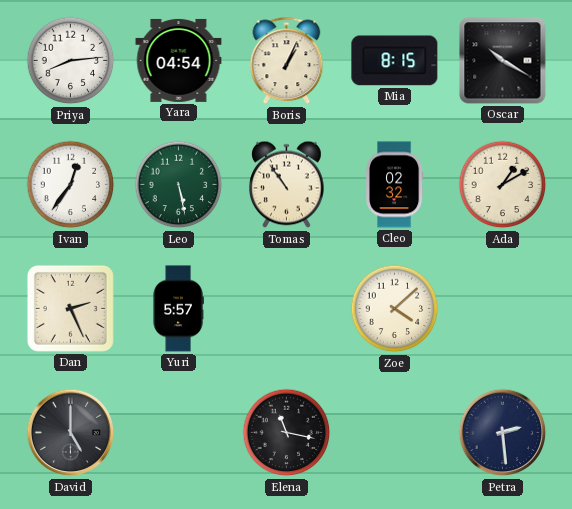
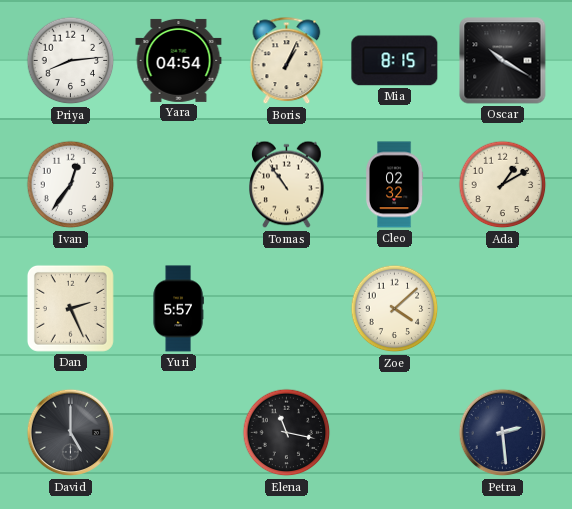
Leo: 5:28 -> none (179, 185)
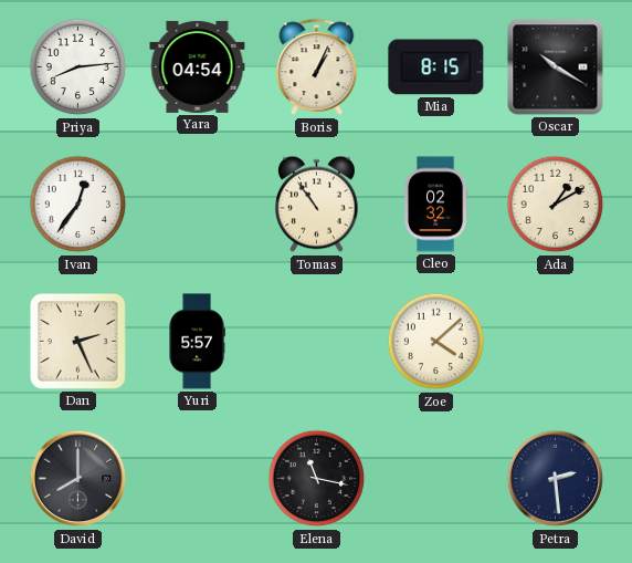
David: 5:00 -> 8:00 (78, 479)
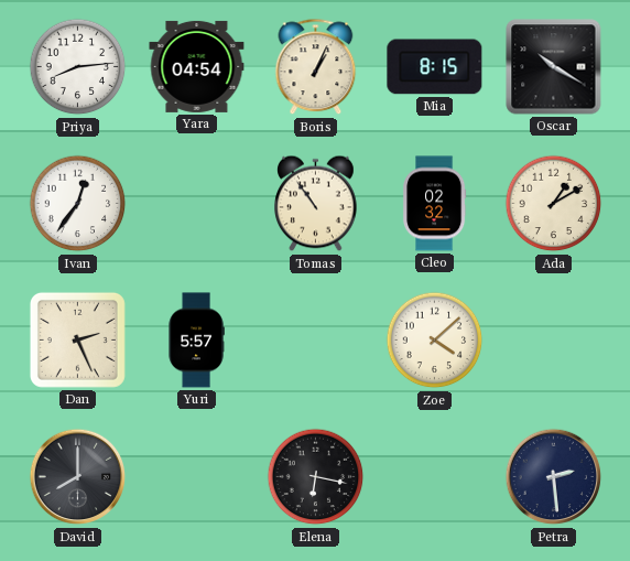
Elena: 11:17 -> 6:17 (316, 477)
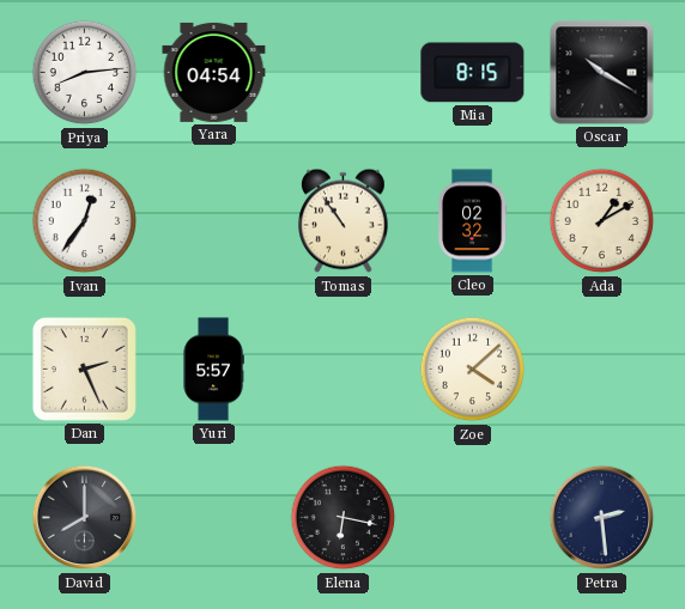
Boris: 1:04 -> none (316, 67)
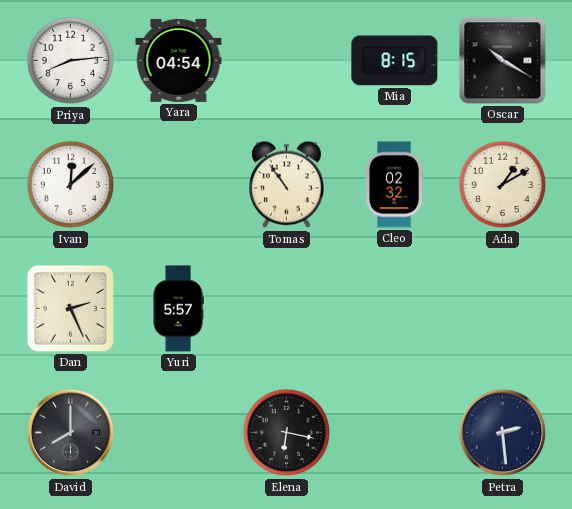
Ivan: 12:36 -> 12:08 (71, 185)
Zoe: 4:08 -> none (473, 370)
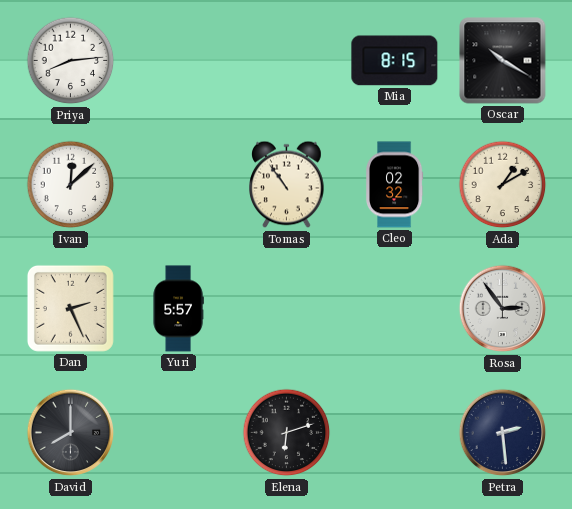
Yara: 04:54 -> none (179, 60)
Rosa: none -> 2:54 (503, 309)
Elena: 6:17 -> 6:12 (287, 433)
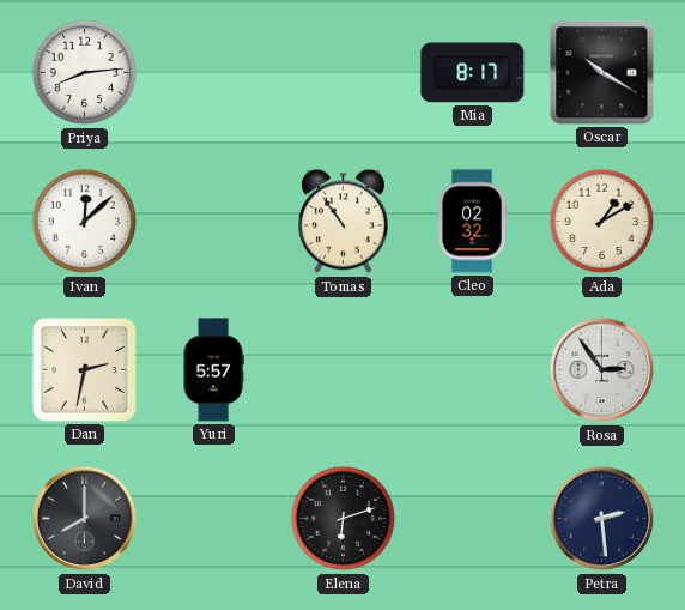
Mia: 8:15 -> 8:17 (473, 73)
Dan: 2:26 -> 2:32 (84, 369)
